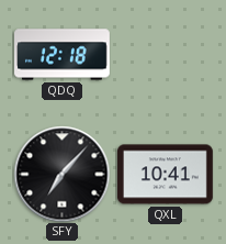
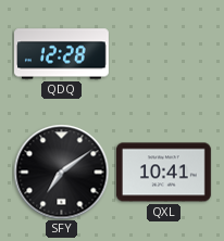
QDQ: 12:18 -> 12:28 (62, 54)
SFY: 7:07 -> 7:09 (61, 172)
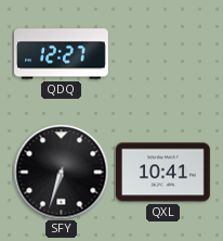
QDQ: 12:28 -> 12:27 (62, 54)
SFY: 7:09 -> 6:33 (61, 172)
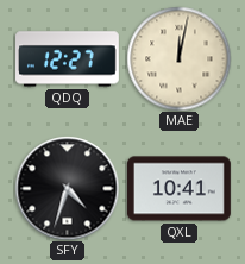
MAE: none -> 12:02 (178, 58)
SFY: 6:33 -> 4:33 (67, 188)
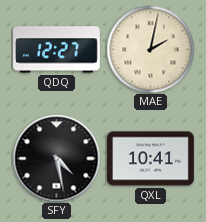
MAE: 12:02 -> 2:02 (150, 49)
SFY: 4:33 -> 4:28 (56, 158)
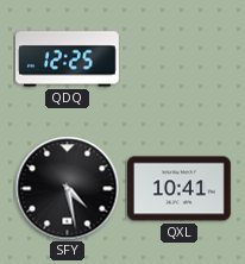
QDQ: 12:27 -> 12:25 (68, 59)
MAE: 2:02 -> none (150, 49)
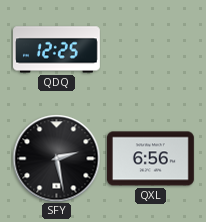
SFY: 4:28 -> 2:28 (56, 158)
QXL: 10:41 -> 6:56 (150, 159)
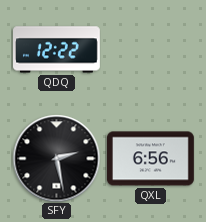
QDQ: 12:25 -> 12:22 (57, 50)
